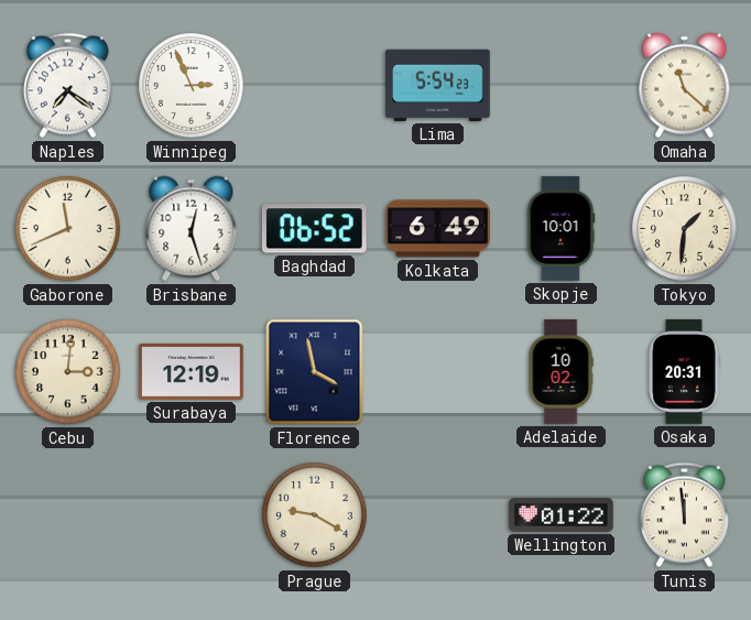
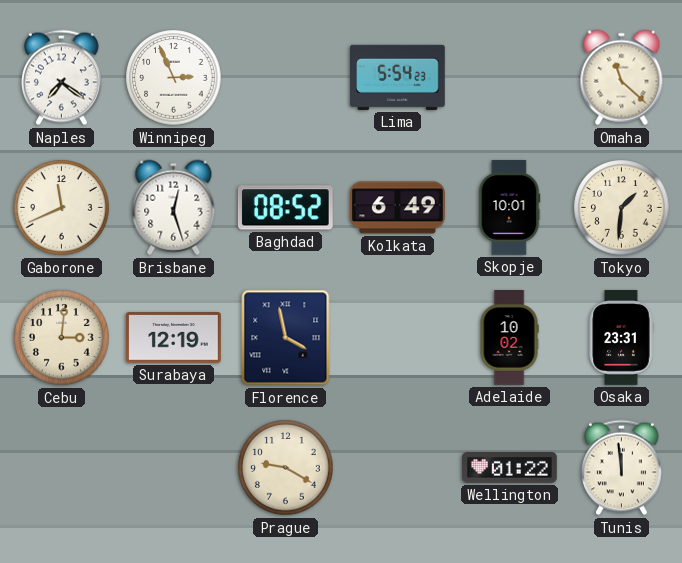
Baghdad: 06:52 -> 08:52 (285, 208)
Osaka: 20:31 -> 23:31 (621, 338)
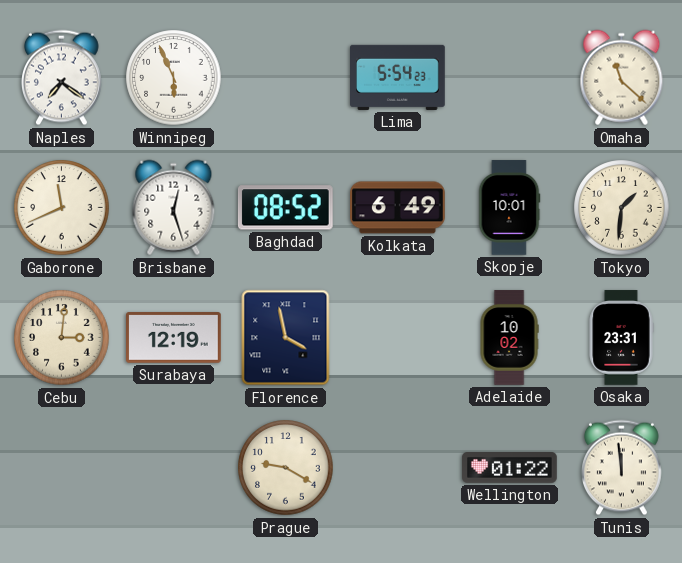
Winnipeg: 2:56 -> 5:56 (174, 78)
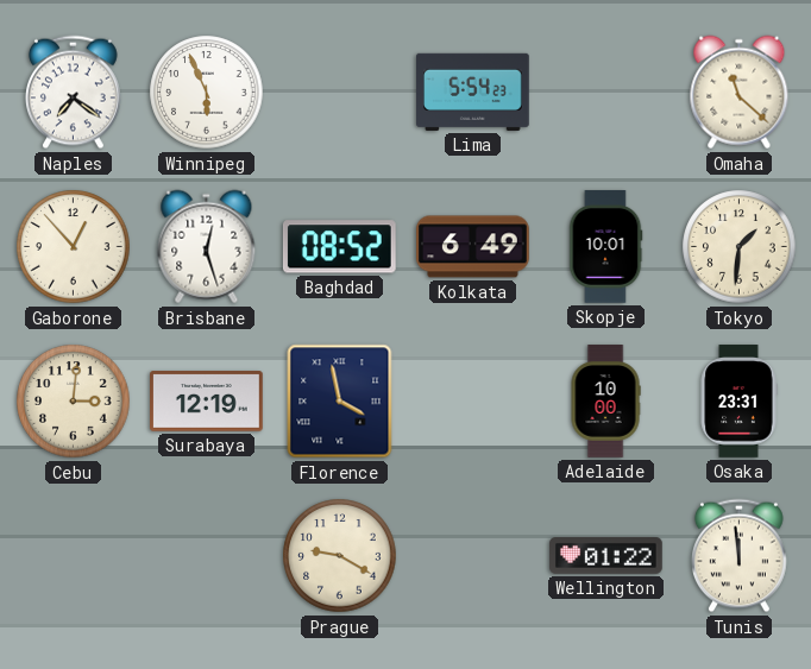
Gaborone: 11:41 -> 12:53 (74, 247)
Adelaide: 10:02 -> 10:00 (605, 402)
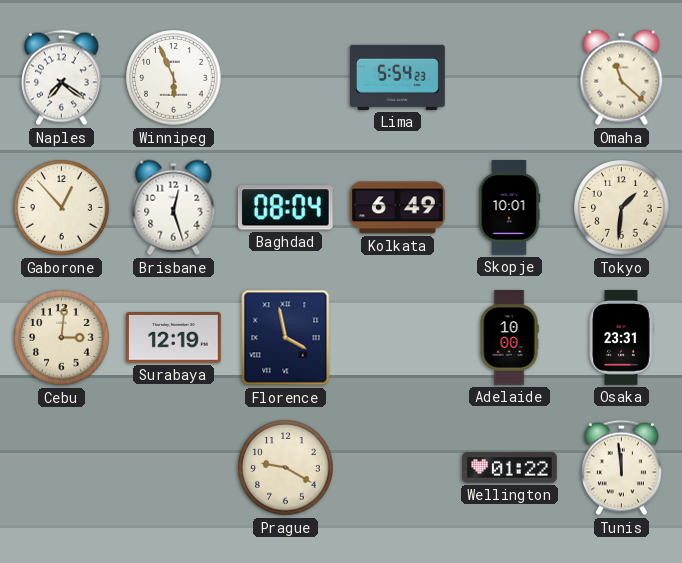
Baghdad: 08:52 -> 08:04 (285, 208)
